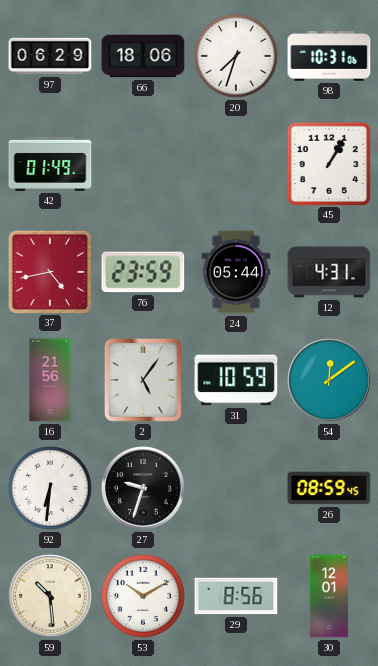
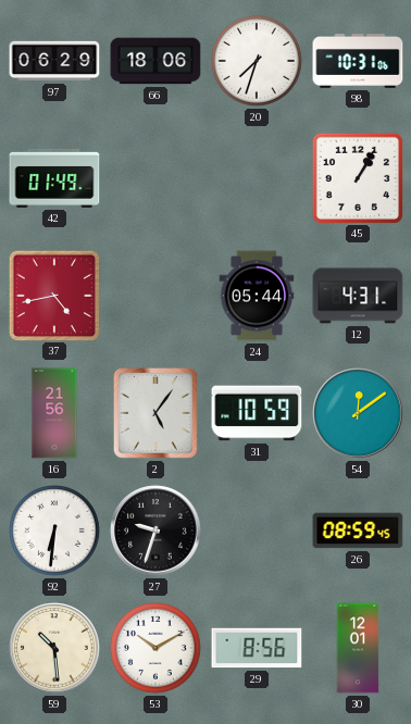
76: 23:59 -> none (143, 272)
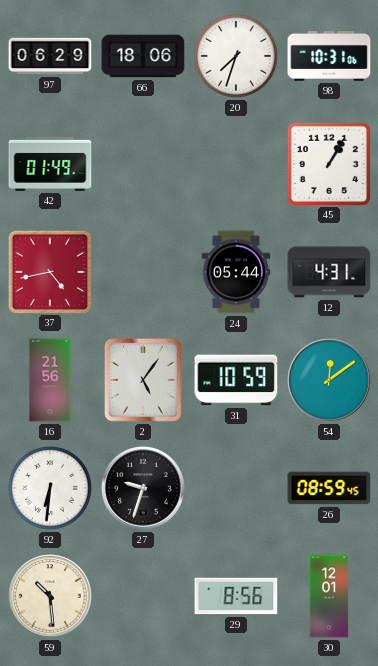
53: 10:10 -> none (157, 649)
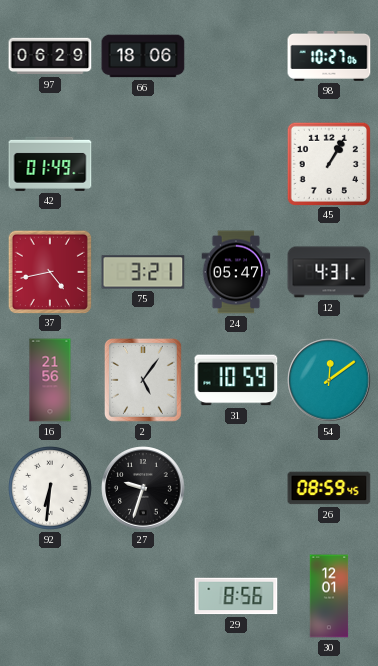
20: 7:33 -> none (237, 57)
98: 10:31 -> 10:27 (329, 57)
75: none -> 3:21 (143, 272)
24: 05:44 -> 05:47 (236, 272)
59: 10:29 -> none (50, 596)
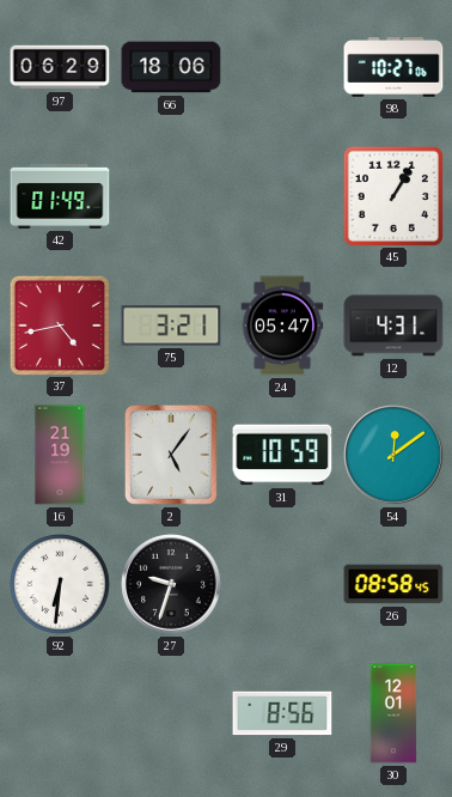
16: 21:56 -> 21:19 (60, 455)
26: 08:59 -> 08:58 (393, 584)
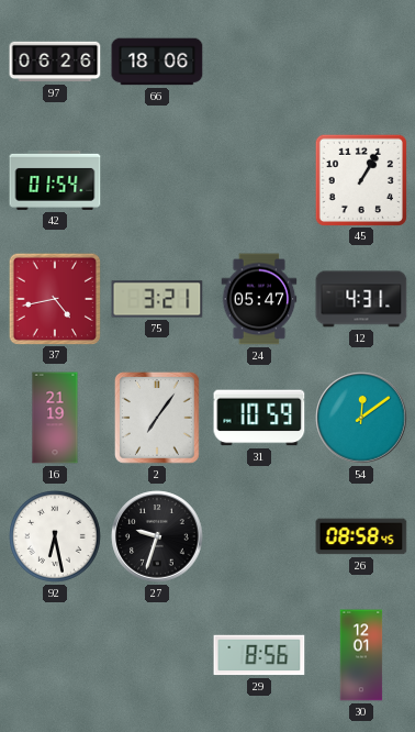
97: 06:29 -> 06:26 (55, 62)
98: 10:27 -> none (393, 68)
42: 01:49 -> 01:54 (55, 180)
2: 5:06 -> 7:06 (157, 419)
92: 6:31 -> 6:28 (56, 537)
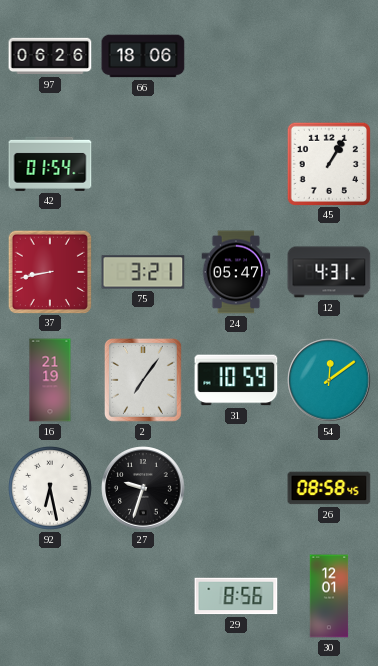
37: 4:43 -> 8:43 (49, 271)
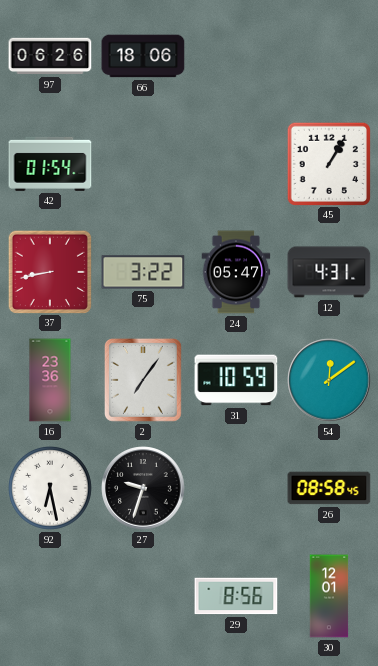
75: 3:21 -> 3:22 (143, 272)
16: 21:19 -> 23:36 (50, 380)
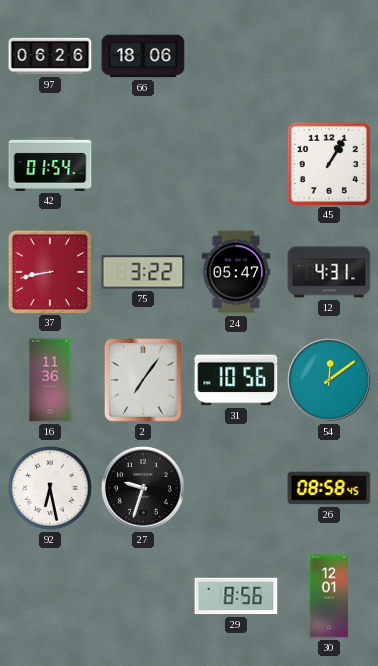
16: 23:36 -> 11:36 (50, 380)
31: 10:59 -> 10:56 (236, 380)
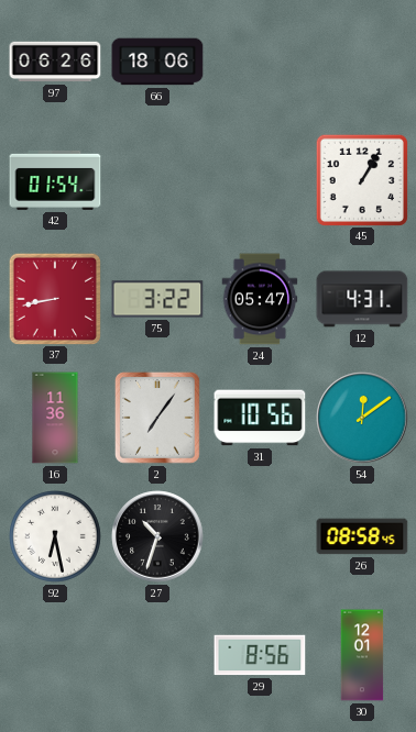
27: 9:33 -> 10:33 (157, 536)
